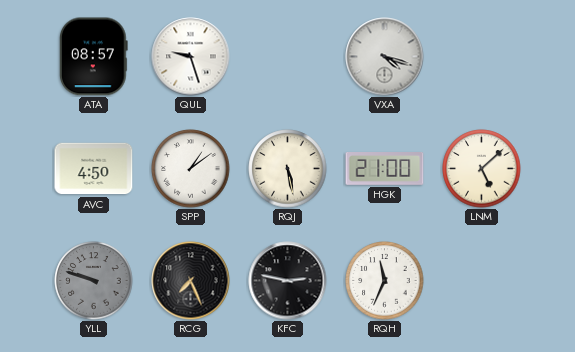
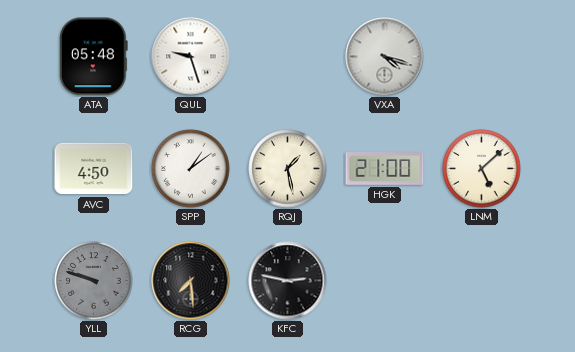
ATA: 08:57 -> 05:48 (93, 57)
RQJ: 5:28 -> 1:28 (288, 169)
RCG: 7:26 -> 7:29 (191, 281)
RQH: 11:34 -> none (385, 281)
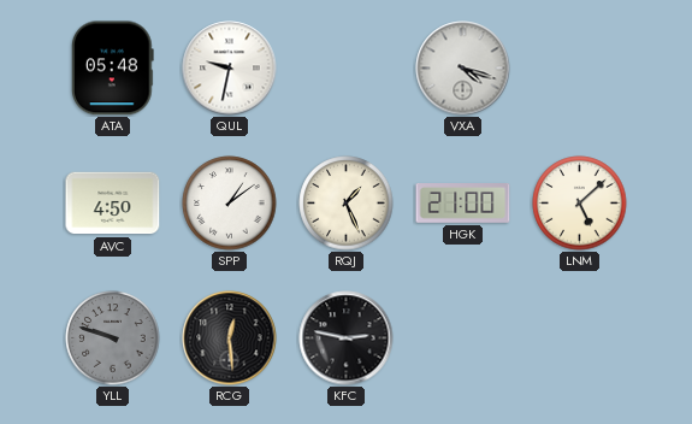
QUL: 9:27 -> 9:32 (230, 69)
RQJ: 1:28 -> 1:26 (347, 204)
RCG: 7:29 -> 12:29 (230, 338)
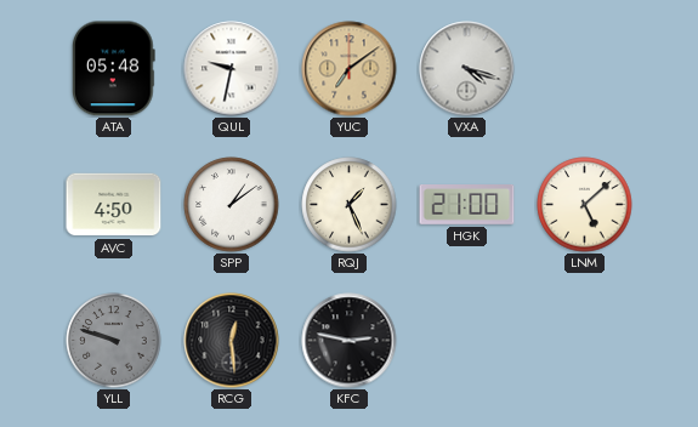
YUC: none -> 7:09 (350, 69)
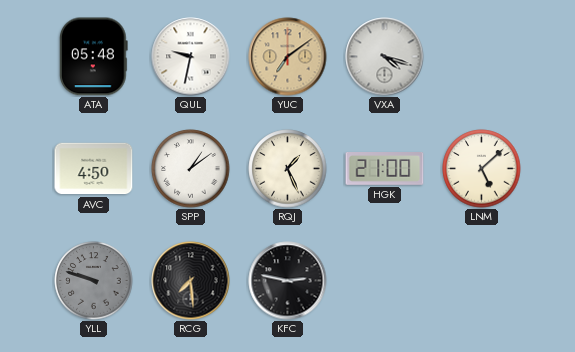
RCG: 12:29 -> 7:29 (191, 281)
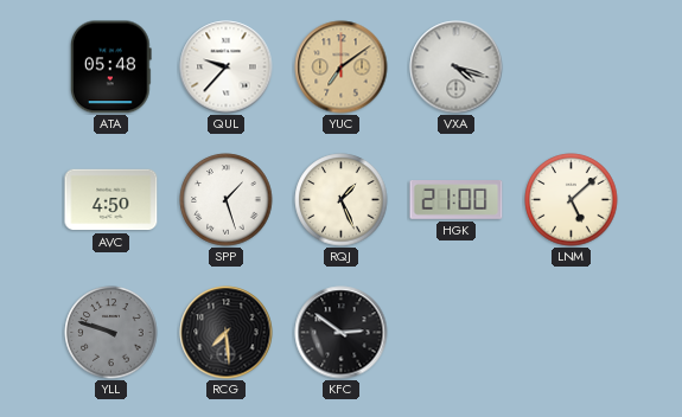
QUL: 9:32 -> 9:37 (227, 68)
SPP: 1:09 -> 1:27 (227, 200)
KFC: 2:47 -> 2:51 (342, 333)
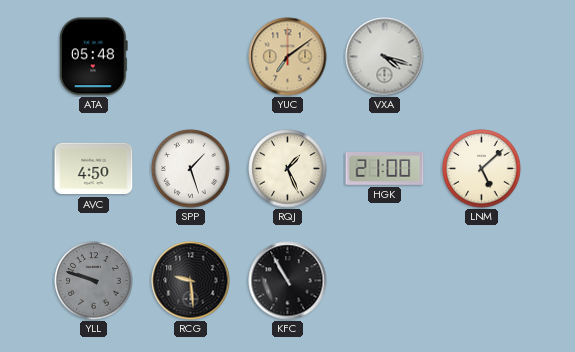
QUL: 9:37 -> none (227, 68)
RCG: 7:29 -> 9:29 (191, 281)
KFC: 2:51 -> 10:55 (288, 281)
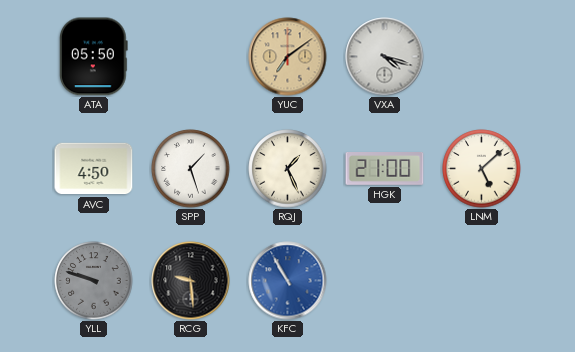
ATA: 05:48 -> 05:50 (93, 57)
KFC dial: black -> blue (288, 281)
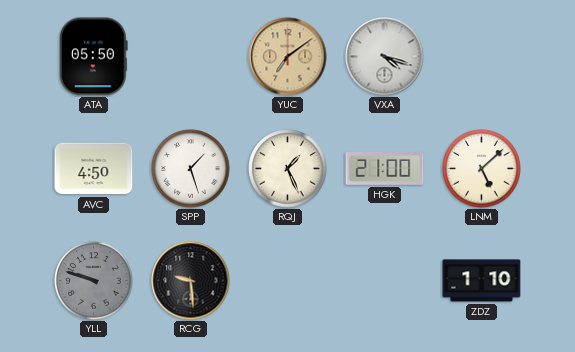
KFC: 10:55 -> none (288, 281)
ZDZ: none -> 1:10 (482, 281)
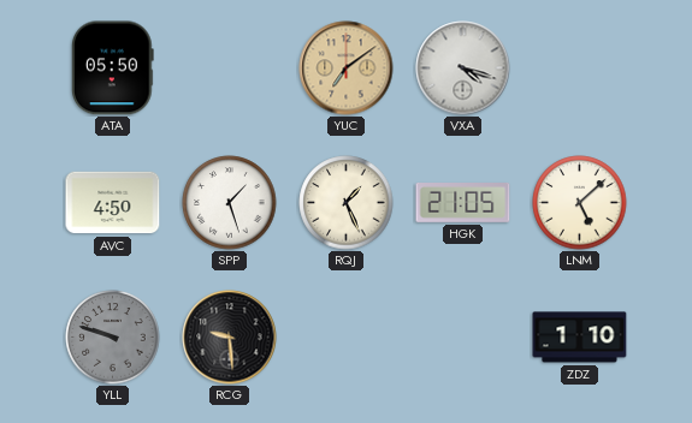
HGK: 21:00 -> 21:05 (463, 203)
